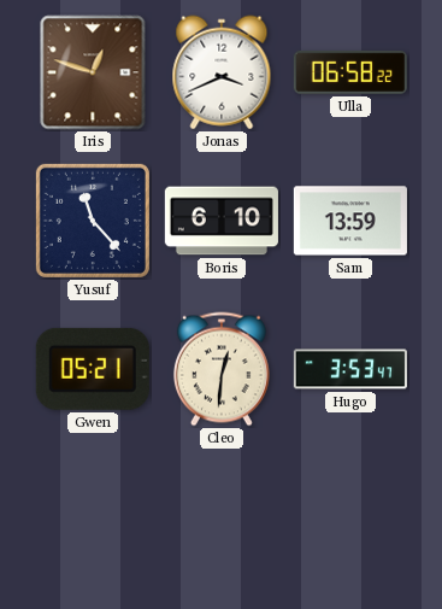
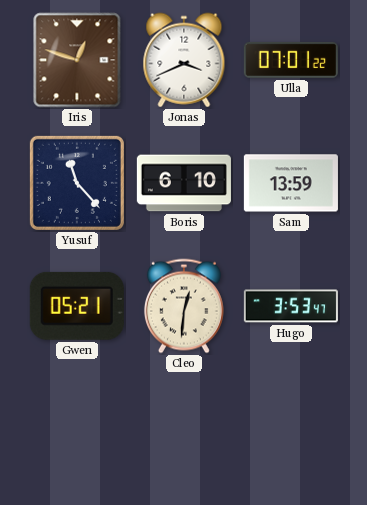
Ulla: 06:58 -> 07:01 (291, 60)
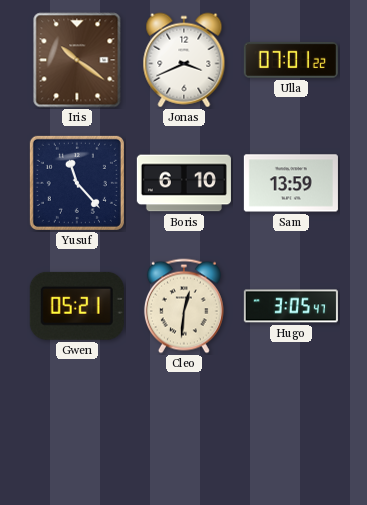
Iris: 12:48 -> 10:21 (77, 60)
Hugo: 3:53 -> 3:05 (291, 306)
